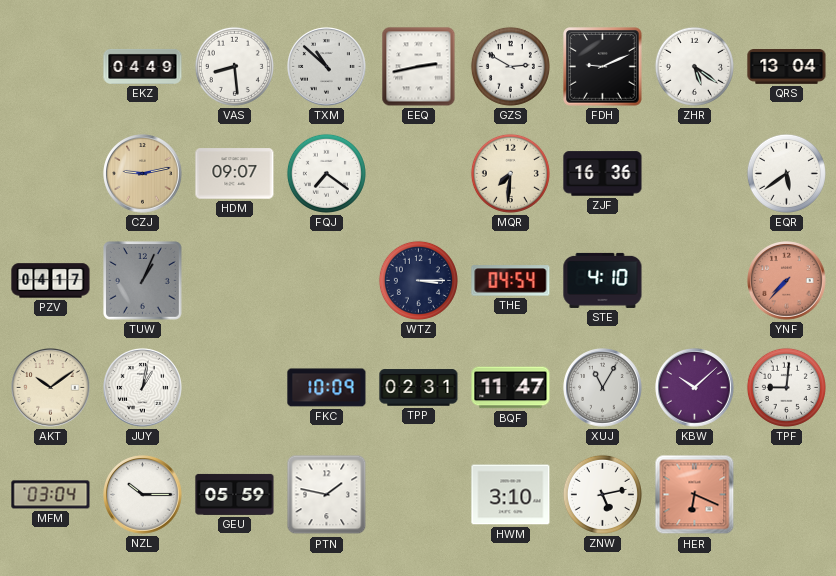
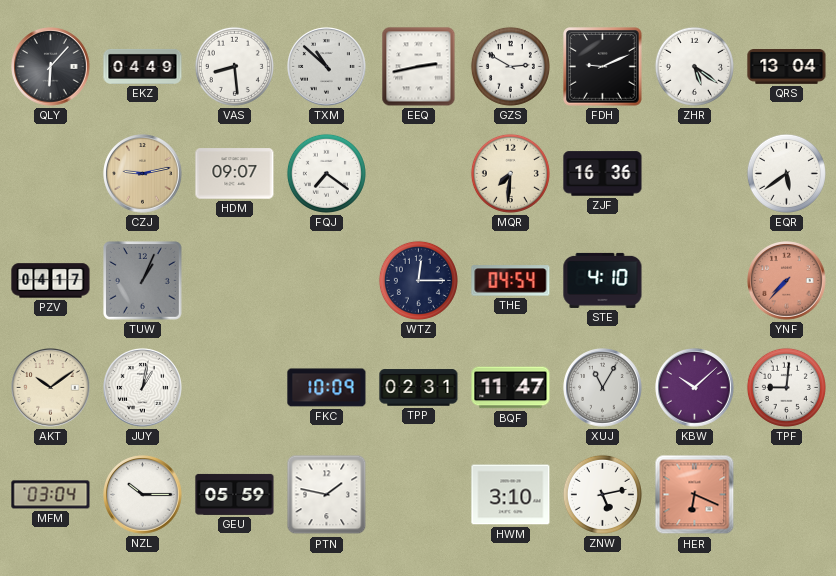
QLY: none -> 6:07 (51, 67)
WTZ: 3:15 -> 12:15 (418, 280)
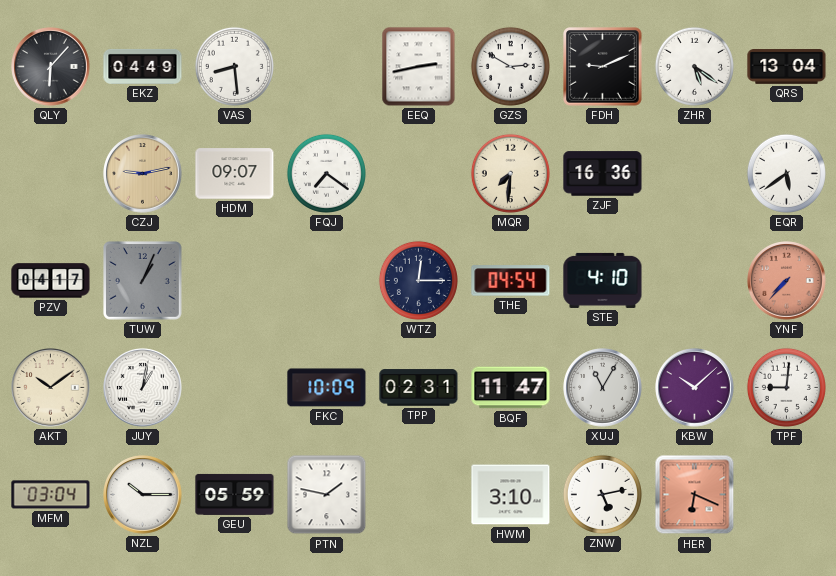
TXM: 10:52 -> none (327, 67)
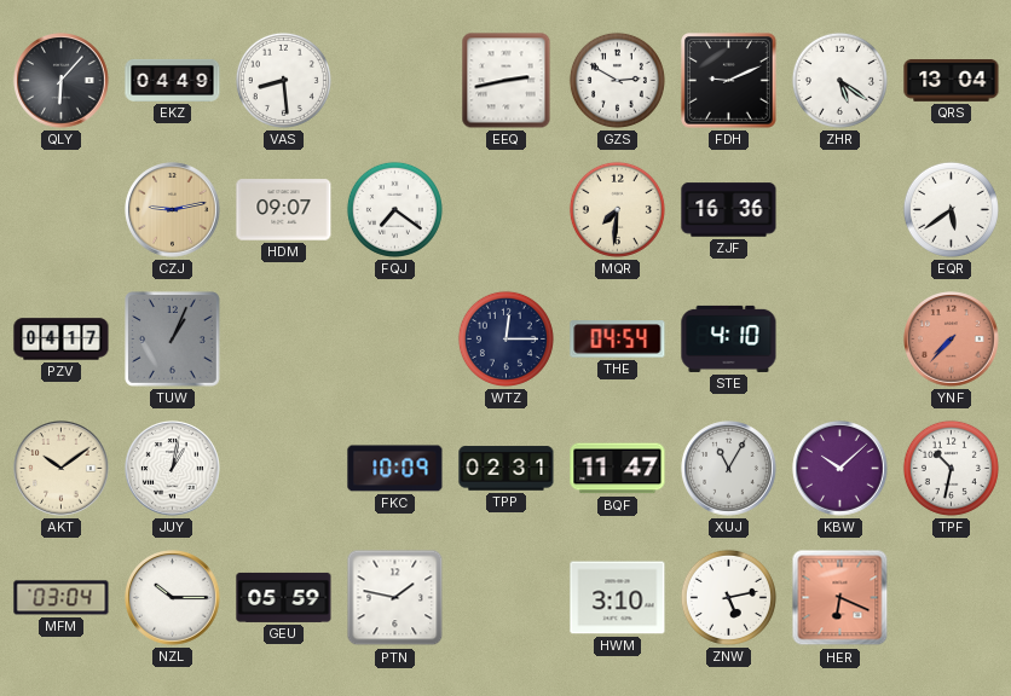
TPF: 9:01 -> 10:32 (951, 468)
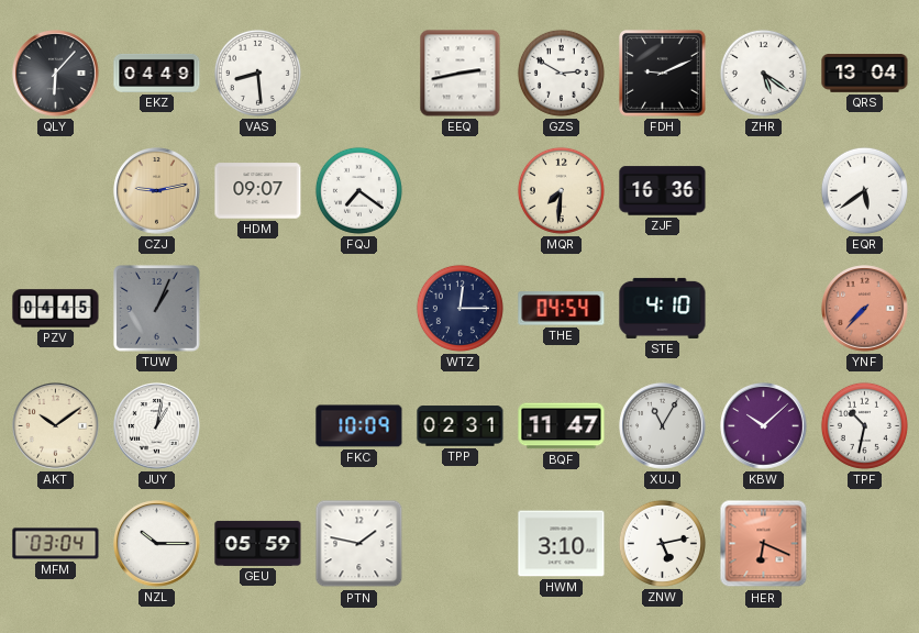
PZV: 04:17 -> 04:45 (56, 309)
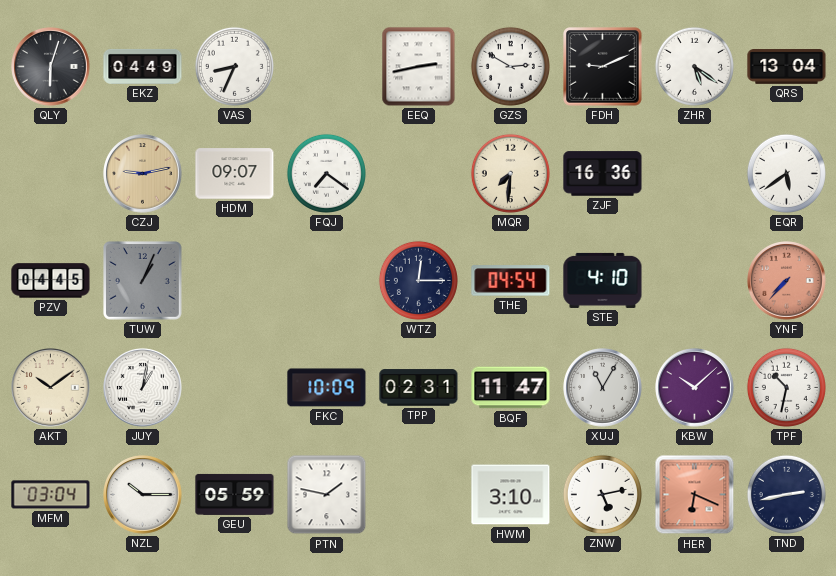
QLY: 6:07 -> 6:03 (51, 67)
VAS: 8:29 -> 8:34 (234, 66)
TND: none -> 2:43 (786, 494)
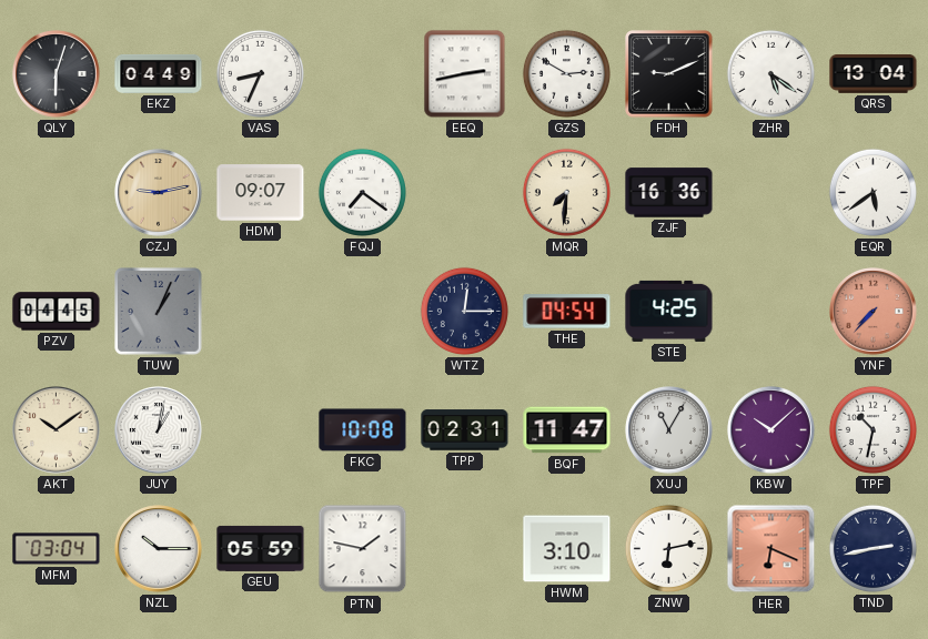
STE: 4:10 -> 4:25 (669, 311)
FKC: 10:09 -> 10:08 (363, 430)
ZNW: 5:13 -> 6:13 (668, 548)
